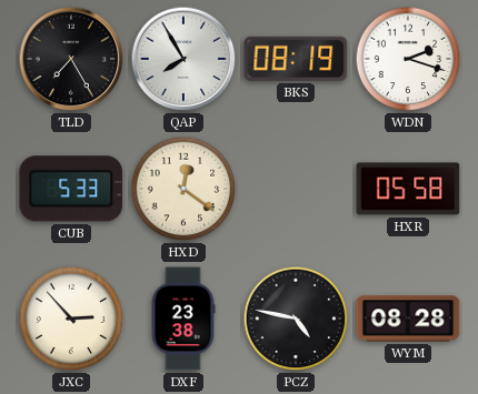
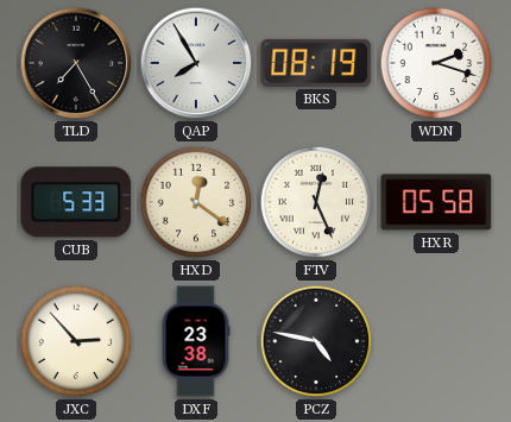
FTV: none -> 12:26 (316, 202)
WYM: 08:28 -> none (408, 319)
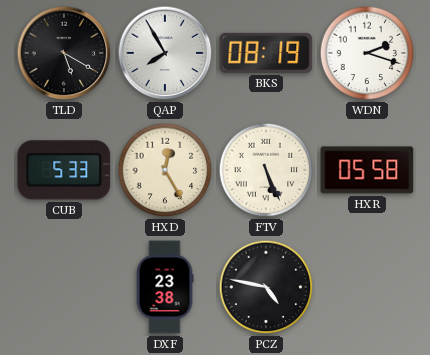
TLD: 7:25 -> 5:20 (64, 53)
HXD: 12:21 -> 12:25 (165, 170)
FTV: 12:26 -> 5:26 (266, 170)
JXC: 2:53 -> none (76, 341)
